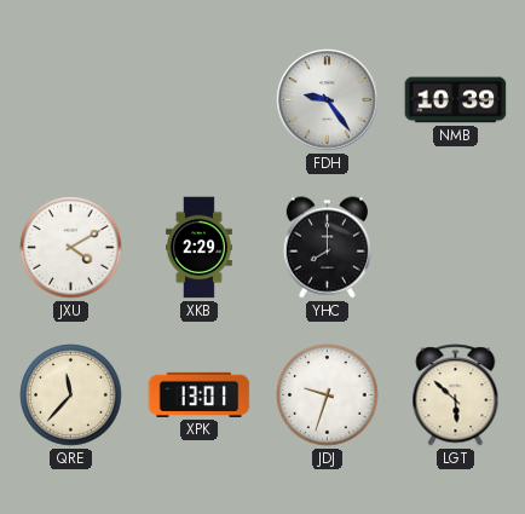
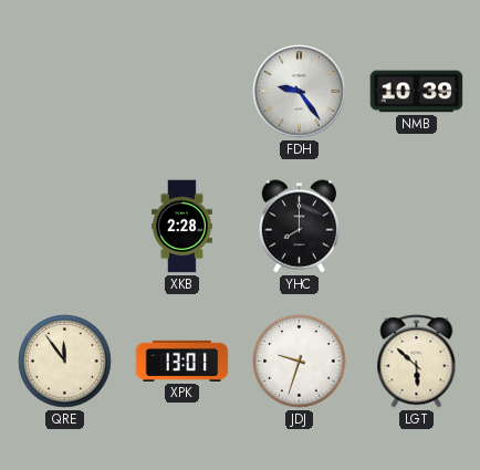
JXU: 4:10 -> none (71, 248)
XKB: 2:29 -> 2:28 (182, 227)
QRE: 11:37 -> 11:54 (65, 362)
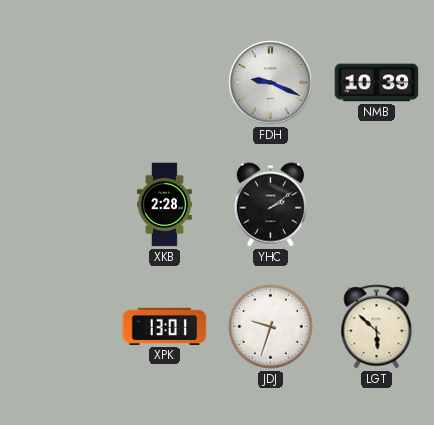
FDH: 9:24 -> 9:19 (271, 83)
YHC: 8:00 -> 2:09 (270, 205)
QRE: 11:54 -> none (65, 362)
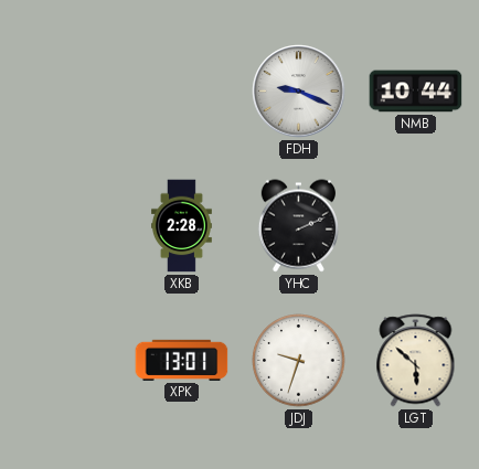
NMB: 10:39 -> 10:44 (416, 92)
YHC: 2:09 -> 2:11 (298, 226)
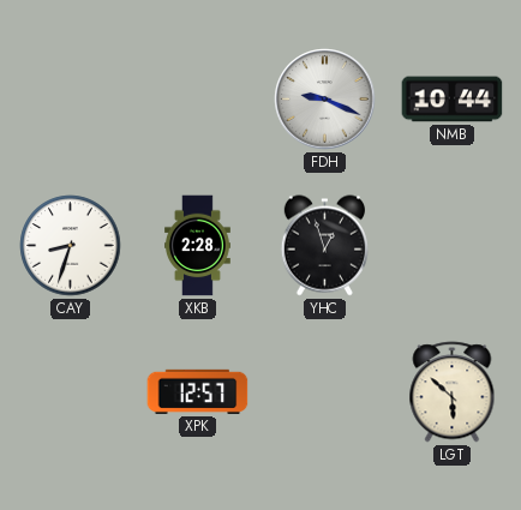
CAY: none -> 8:33 (71, 246)
YHC: 2:11 -> 12:57 (324, 246)
XPK: 13:01 -> 12:57 (198, 391)
JDJ: 9:33 -> none (299, 361)
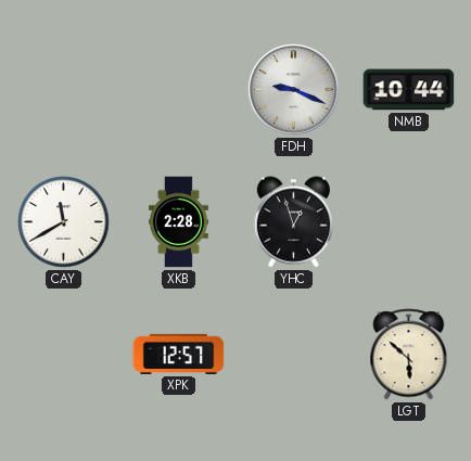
CAY: 8:33 -> 11:40 (64, 222)
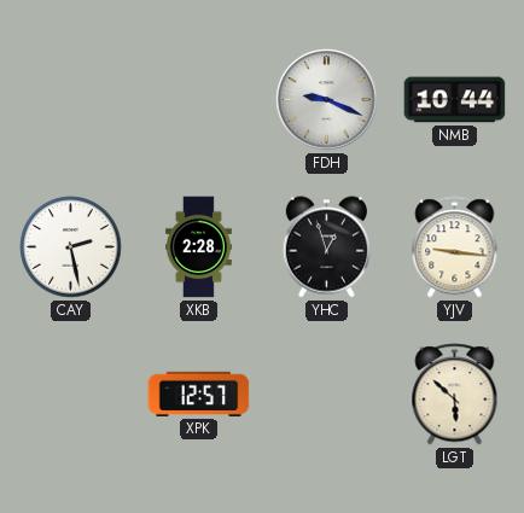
CAY: 11:40 -> 2:28 (71, 247)
YJV: none -> 9:16 (455, 247)
